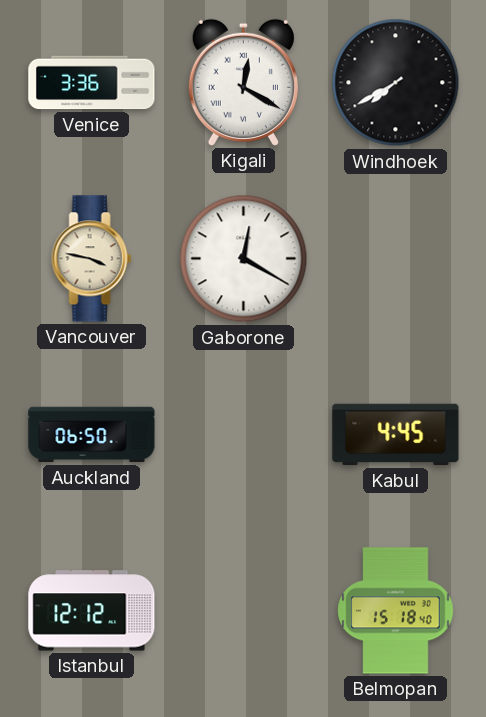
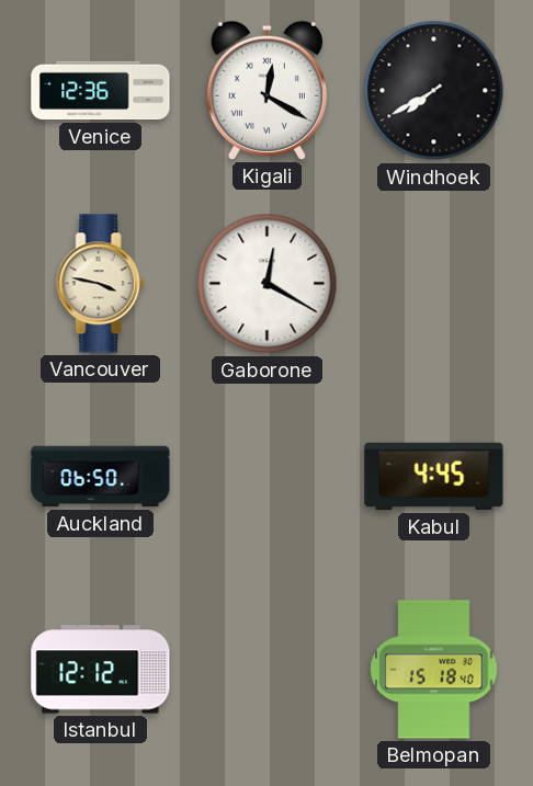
Venice: 3:36 -> 12:36 (101, 91)
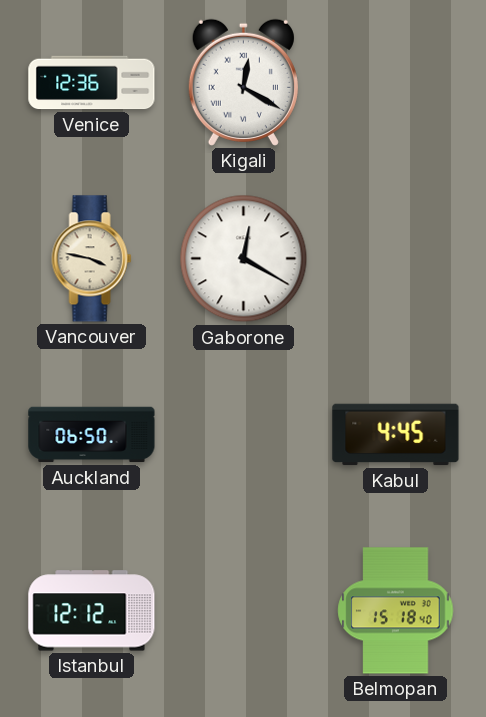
Windhoek: 7:40 -> none (434, 91)
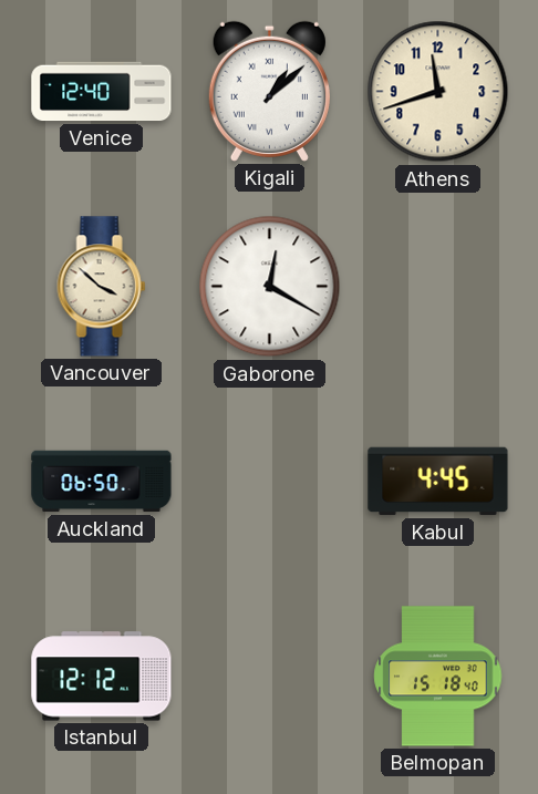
Venice: 12:36 -> 12:40 (102, 92)
Kigali: 12:20 -> 1:08 (269, 91)
Athens: none -> 11:42 (438, 92)
Vancouver: 3:47 -> 3:52 (102, 287)
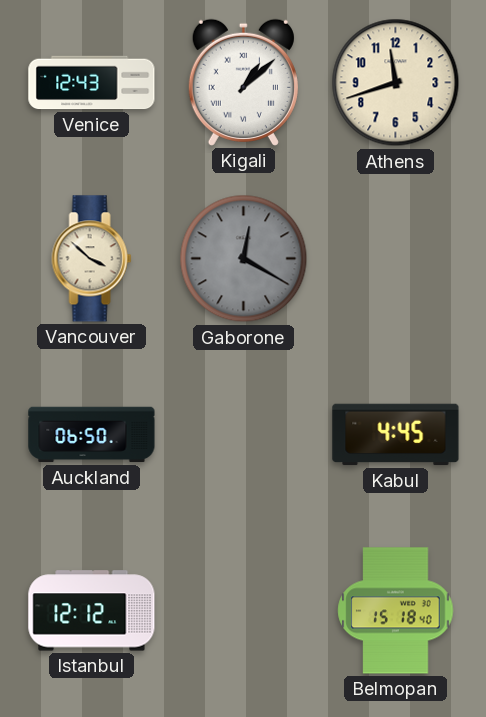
Venice: 12:40 -> 12:43 (92, 83)
Gaborone dial: white -> grey (244, 259)
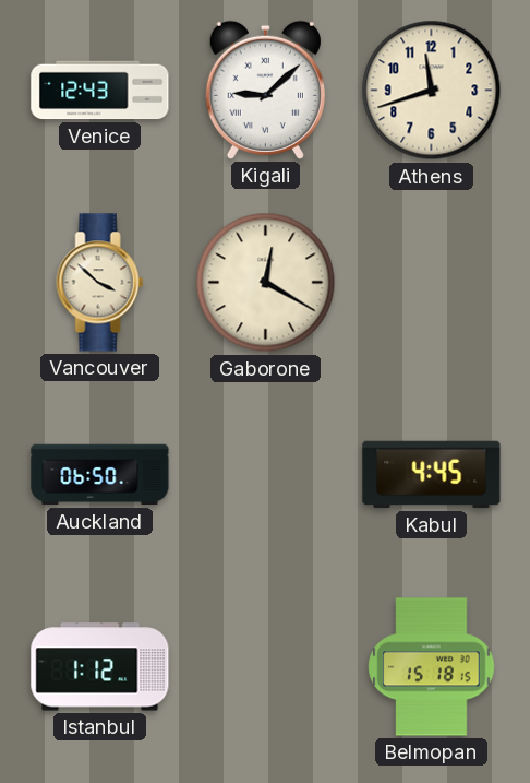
Kigali: 1:08 -> 9:08 (265, 90)
Gaborone dial: grey -> cream (266, 283)
Istanbul: 12:12 -> 1:12 (100, 667)
Belmopan: 15:18:40 -> 15:18:15 (432, 667)
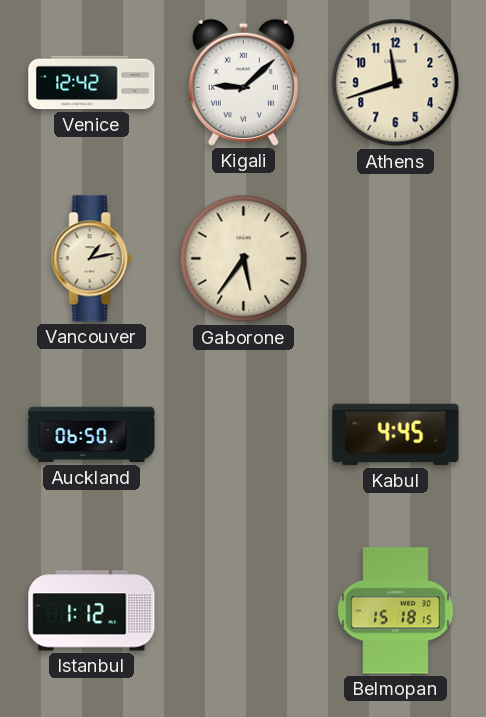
Venice: 12:43 -> 12:42 (92, 83)
Vancouver: 3:52 -> 1:13 (92, 259)
Gaborone: 12:20 -> 5:36 (244, 259)
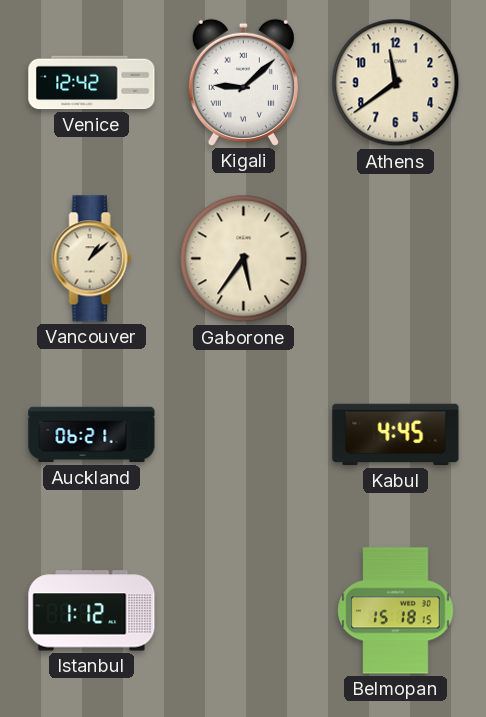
Athens: 11:42 -> 11:39 (396, 83)
Vancouver: 1:13 -> 1:08 (92, 259)
Auckland: 06:50 -> 06:21 (92, 435)
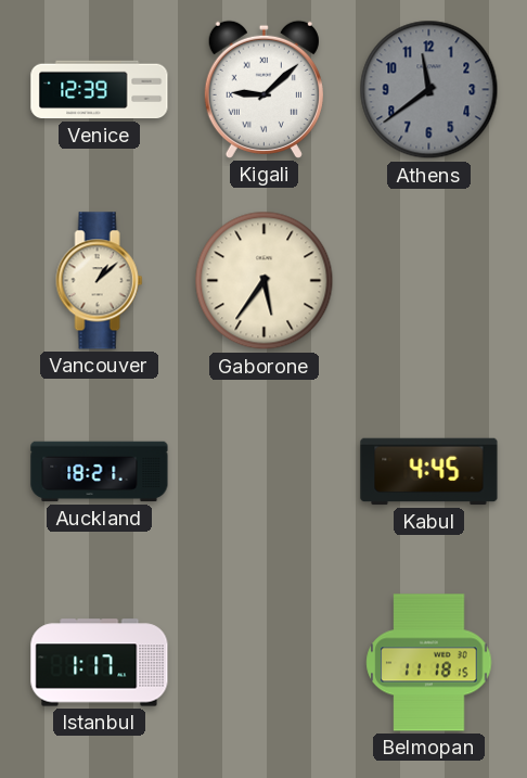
Venice: 12:42 -> 12:39 (100, 90)
Athens dial: cream -> grey (429, 90)
Auckland: 06:21 -> 18:21 (100, 472)
Istanbul: 1:12 -> 1:17 (100, 663)
Belmopan: 15:18 -> 11:18 (429, 663)
